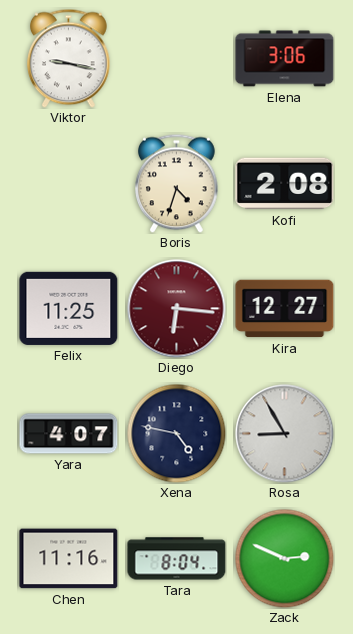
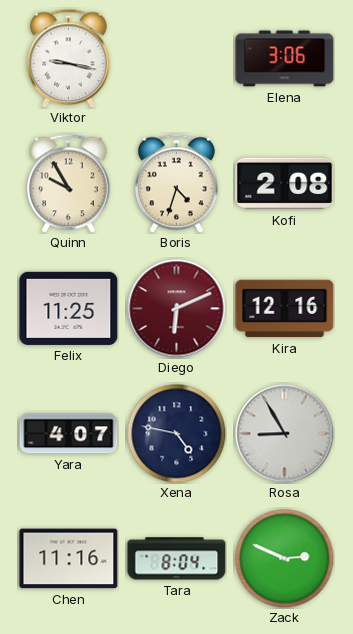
Quinn: none -> 9:55 (69, 183)
Diego: 6:16 -> 6:11 (177, 309)
Kira: 12:27 -> 12:16 (285, 309)
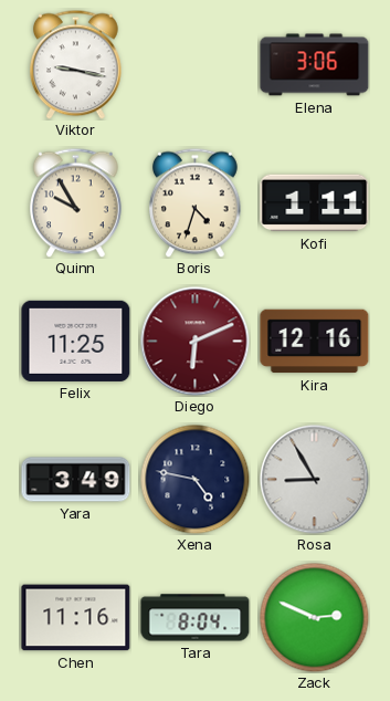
Kofi: 2:08 -> 1:11 (315, 203)
Yara: 4:07 -> 3:49 (76, 480)
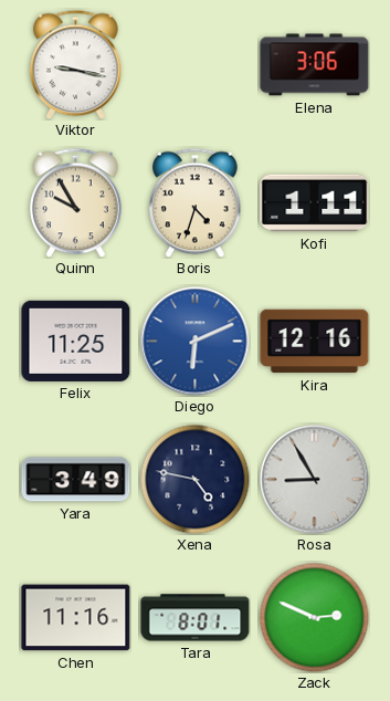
Diego dial: burgundy -> blue (196, 342)
Tara: 8:04 -> 8:01 (196, 618)
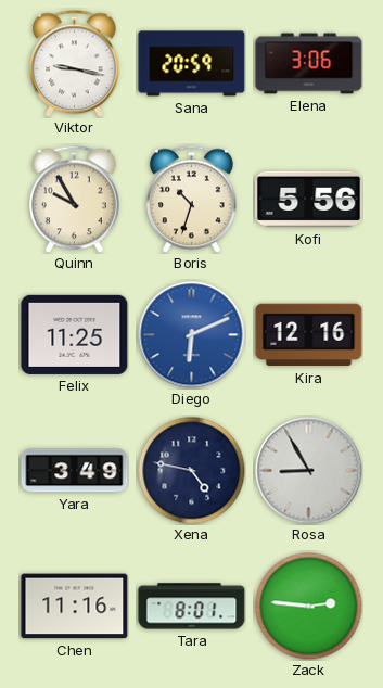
Sana: none -> 20:59 (192, 64)
Boris: 4:33 -> 10:33 (192, 199)
Kofi: 1:11 -> 5:56 (309, 200)
Zack: 2:49 -> 2:46 (309, 607)
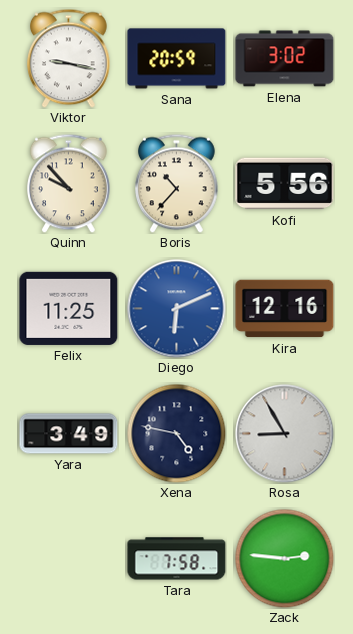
Elena: 3:06 -> 3:02 (285, 59)
Quinn: 9:55 -> 9:53 (69, 183)
Boris: 10:33 -> 10:37 (177, 183)
Chen: 11:16 -> none (75, 607)
Tara: 8:01 -> 7:58 (177, 559)
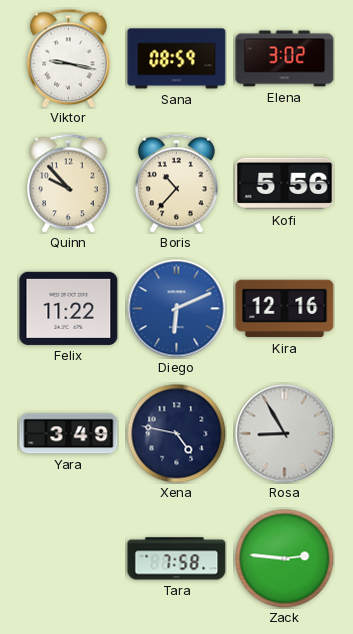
Sana: 20:59 -> 08:59 (177, 59)
Felix: 11:25 -> 11:22 (69, 308)
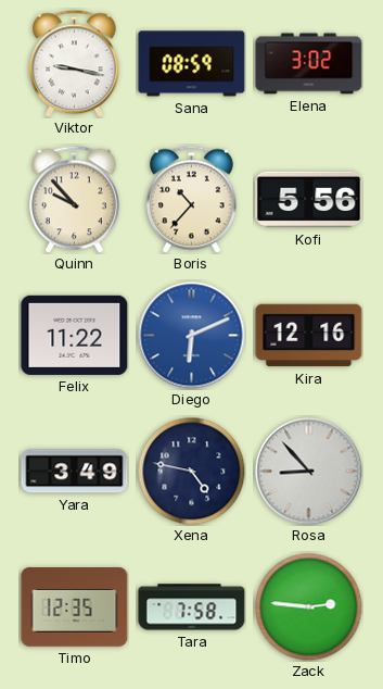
Rosa: 8:55 -> 8:53 (309, 472)
Timo: none -> 12:35 (75, 607)
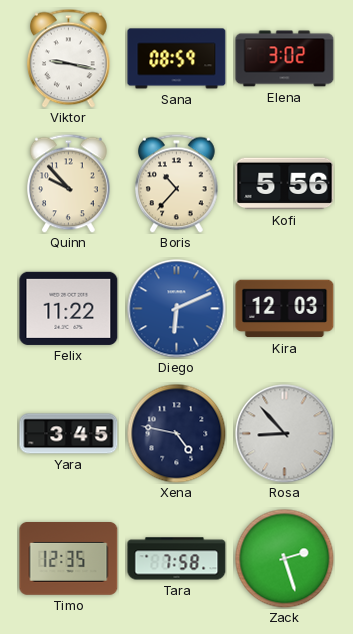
Kira: 12:16 -> 12:03 (285, 309)
Yara: 3:49 -> 3:45 (69, 434)
Zack: 2:46 -> 2:27 (285, 559)
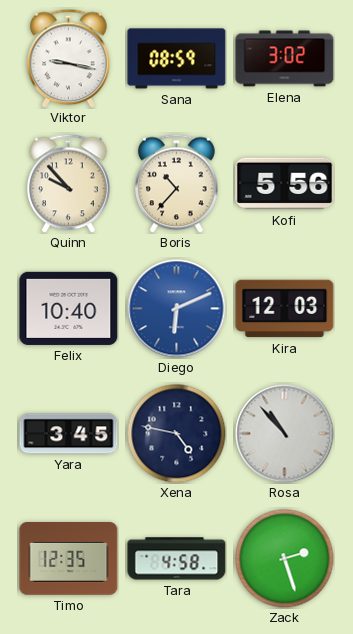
Felix: 11:22 -> 10:40 (69, 308)
Rosa: 8:53 -> 10:53 (285, 434)
Tara: 7:58 -> 4:58 (177, 559)
